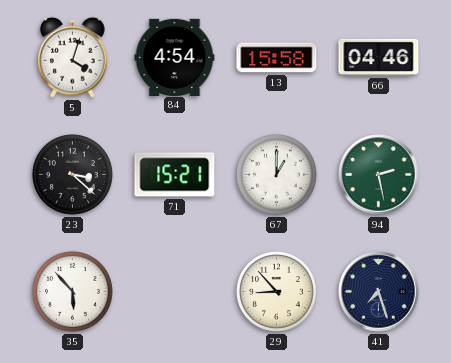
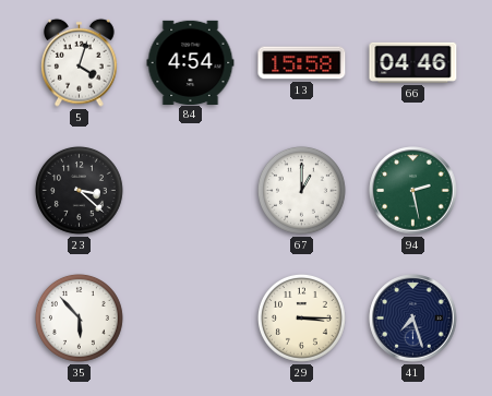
71: 15:21 -> none (175, 175)
29: 8:53 -> 3:15 (301, 317)
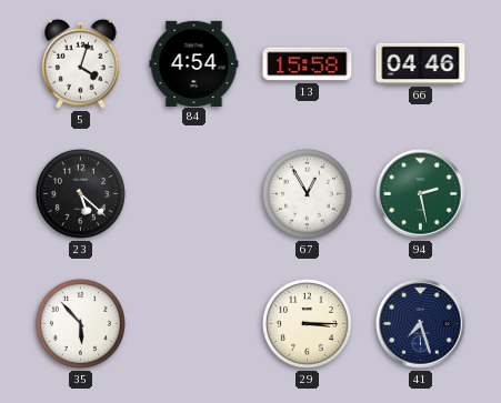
23: 3:22 -> 5:22 (80, 193)
67: 1:00 -> 12:55 (307, 193)
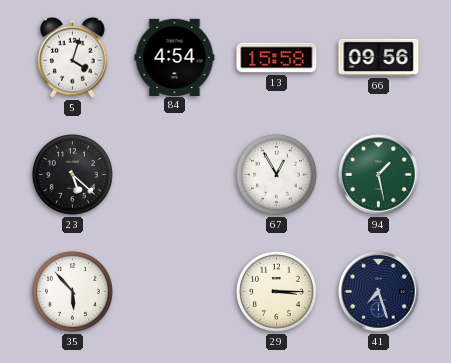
66: 04:46 -> 09:56 (379, 57)
94: 2:28 -> 1:28 (379, 175)
